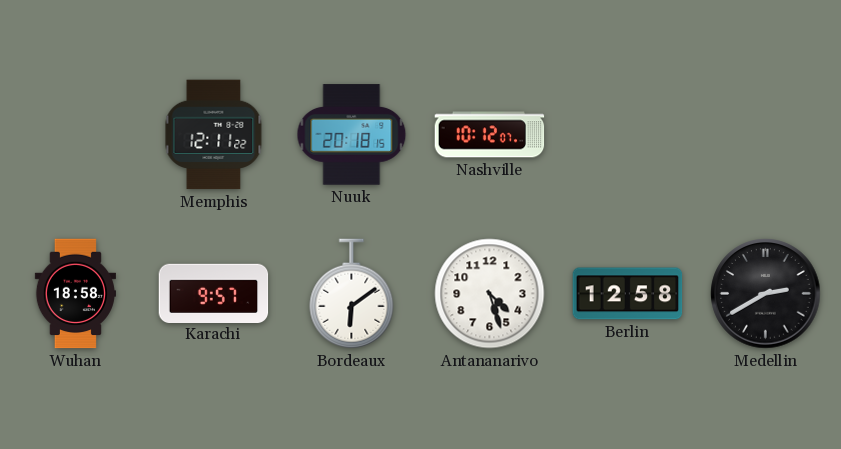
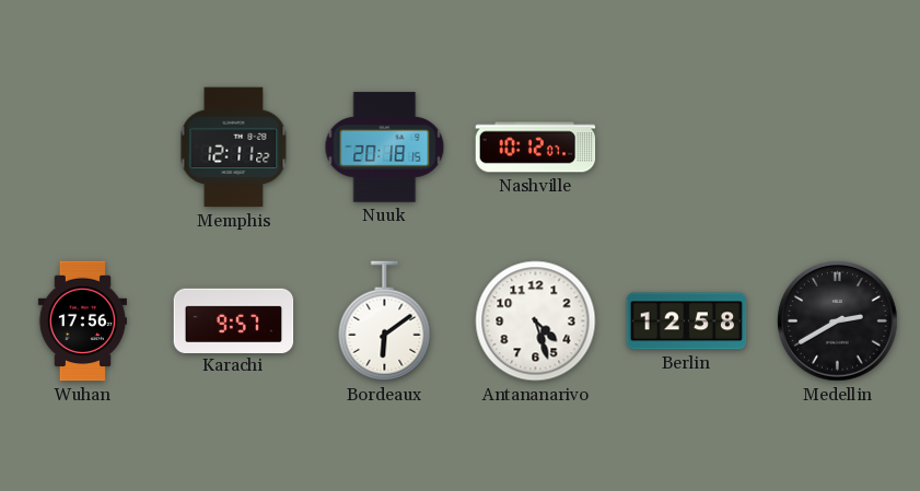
Wuhan: 18:58 -> 17:56 (82, 322)
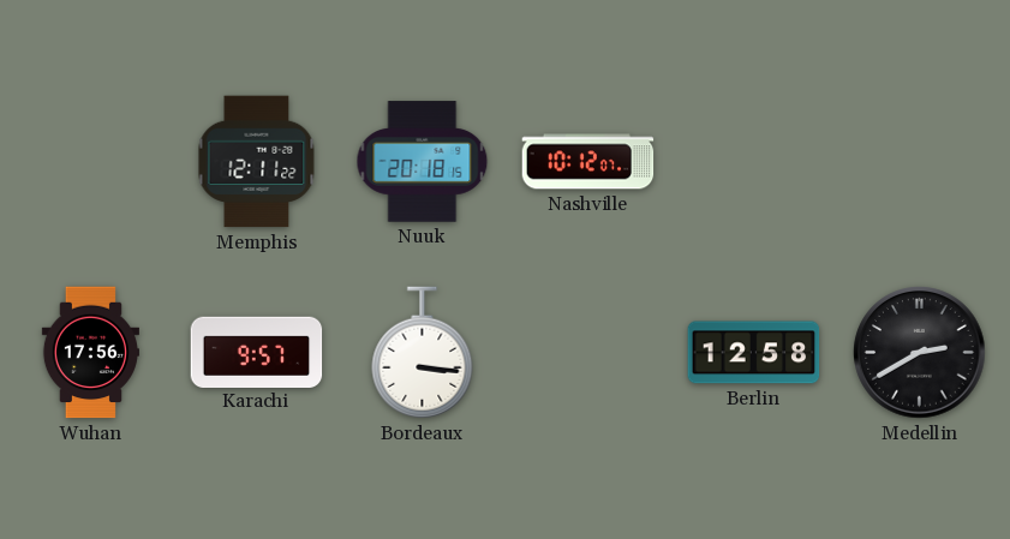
Bordeaux: 6:09 -> 3:16 (423, 353)
Antananarivo: 4:27 -> none (536, 322)
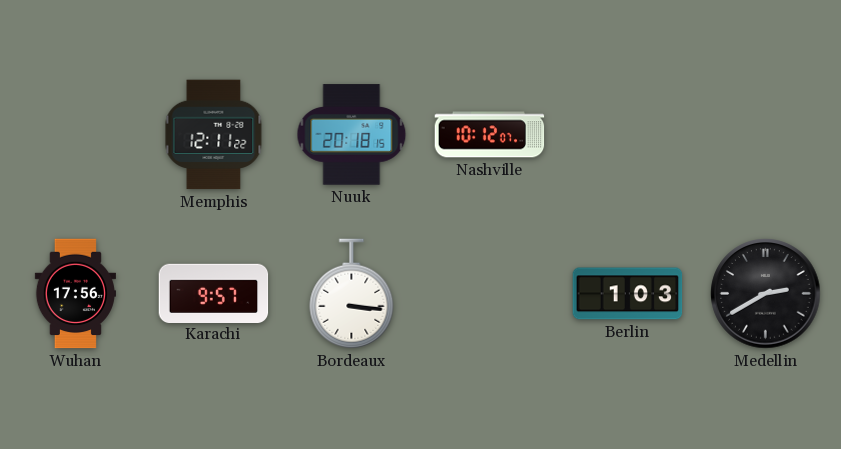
Berlin: 12:58 -> 1:03 (628, 294)
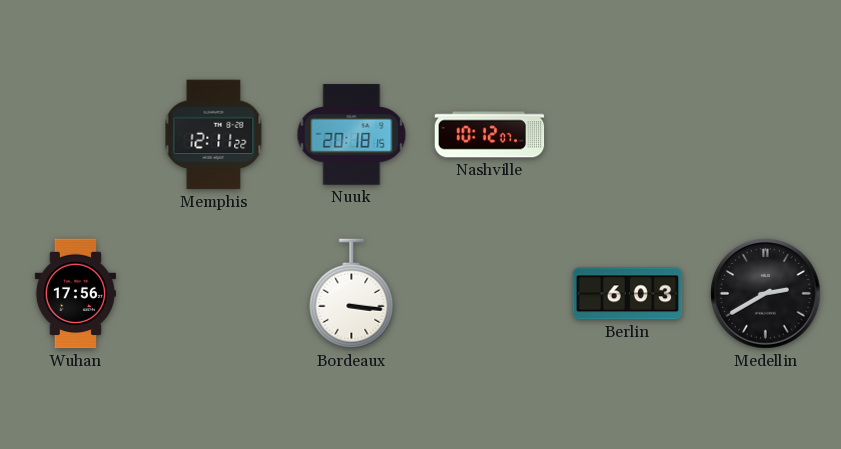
Karachi: 9:57 -> none (214, 293)
Berlin: 1:03 -> 6:03 (628, 294)
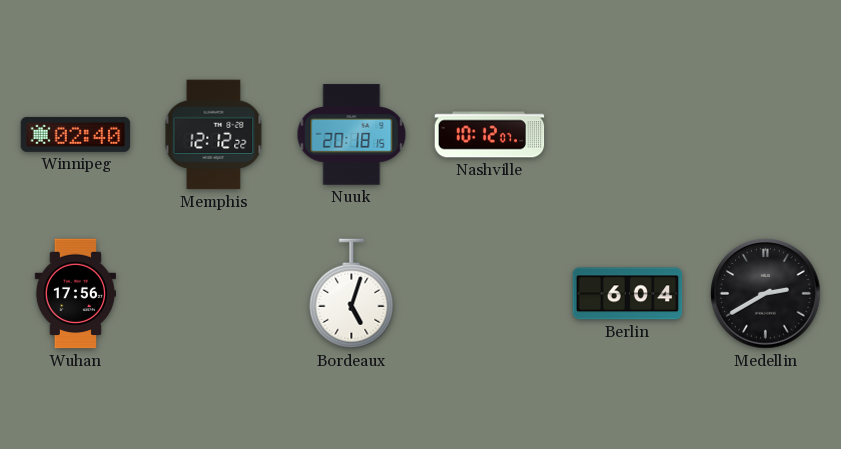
Winnipeg: none -> 02:40 (76, 134)
Memphis: 12:11 -> 12:12 (214, 135)
Bordeaux: 3:16 -> 5:03 (352, 294)
Berlin: 6:03 -> 6:04 (628, 294)
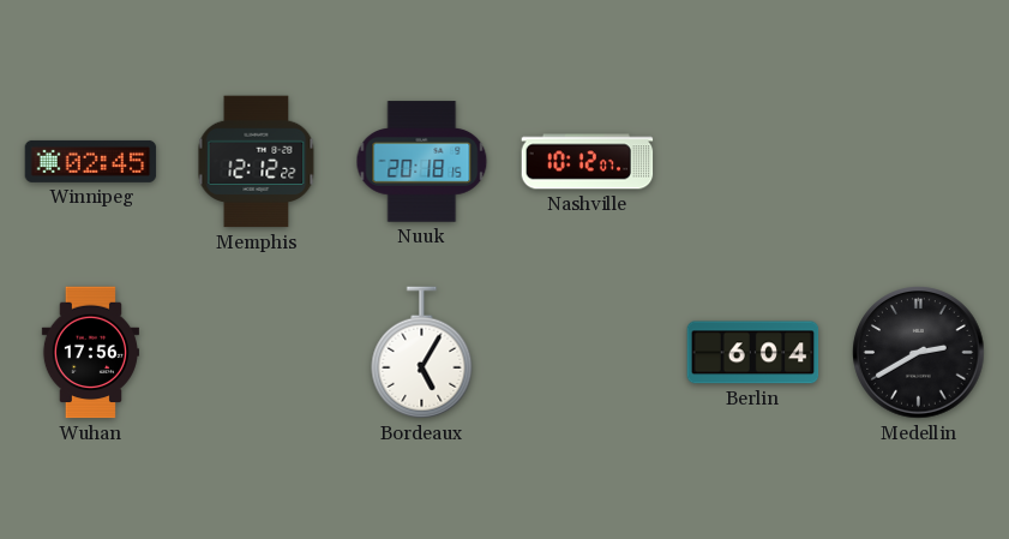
Winnipeg: 02:40 -> 02:45 (91, 161)
Bordeaux: 5:03 -> 5:05 (422, 353)
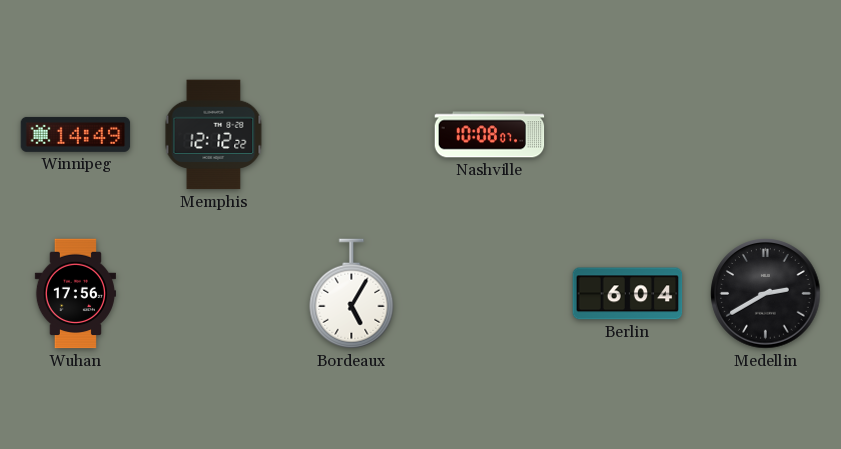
Winnipeg: 02:45 -> 14:49 (76, 134)
Nuuk: 20:18 -> none (422, 162)
Nashville: 10:12 -> 10:08 (490, 135)
